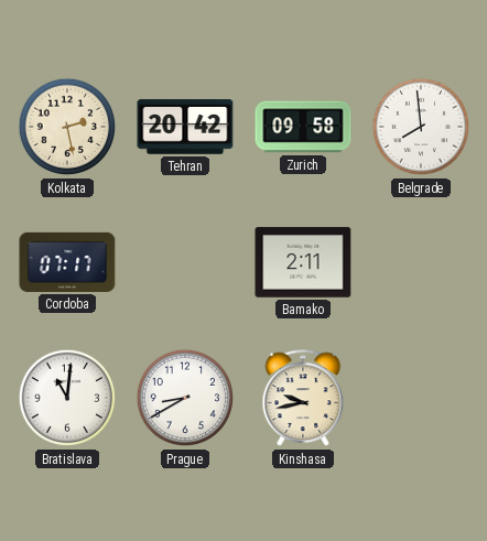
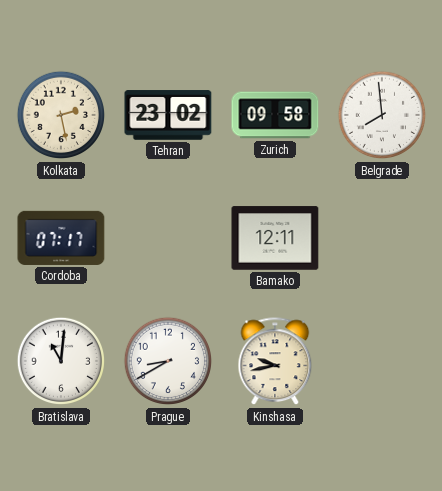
Tehran: 20:42 -> 23:02 (168, 115)
Bamako: 2:11 -> 12:11 (275, 238)
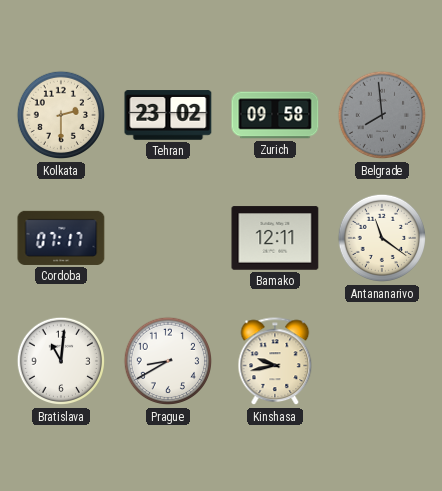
Kolkata: 2:28 -> 2:30 (61, 115)
Belgrade dial: white -> grey (382, 115)
Antananarivo: none -> 11:21 (382, 238)
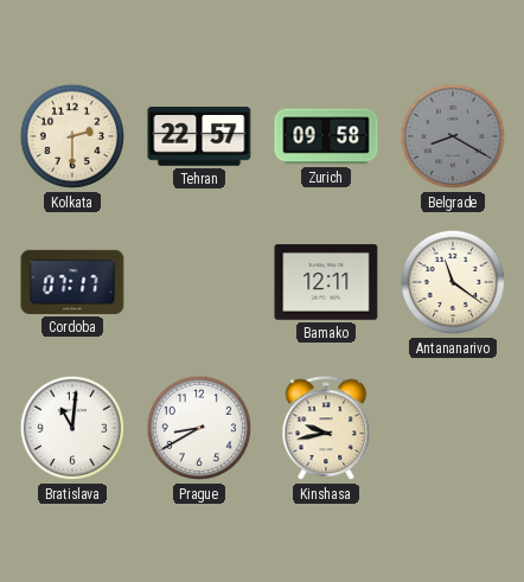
Tehran: 23:02 -> 22:57 (199, 136)
Belgrade: 7:59 -> 8:20 (453, 136)
